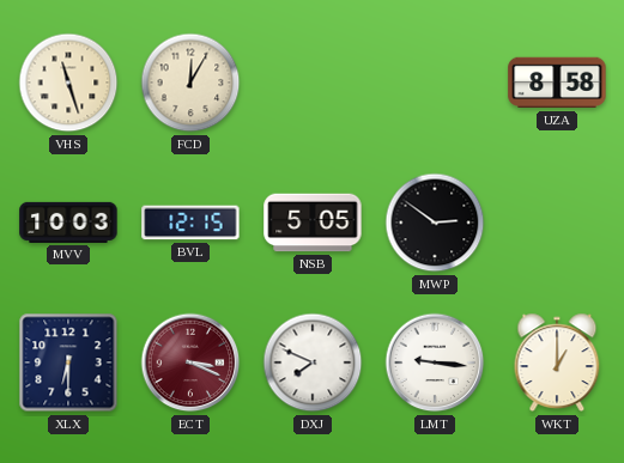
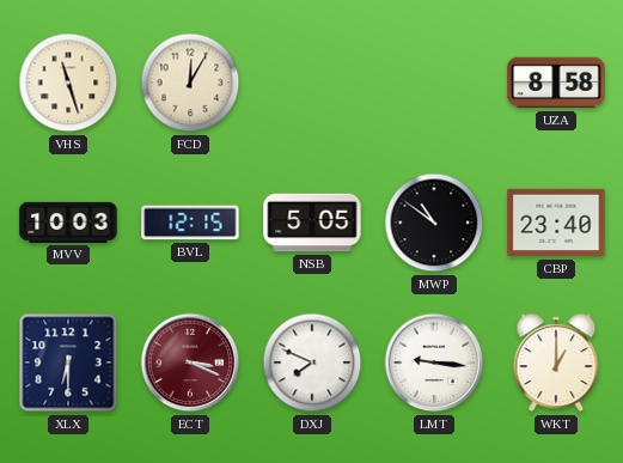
MWP: 2:51 -> 10:51 (434, 223)
CBP: none -> 23:40 (556, 223)
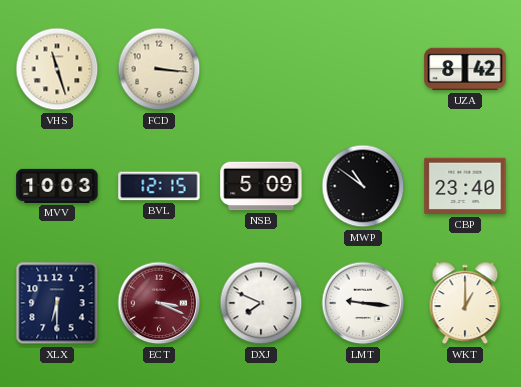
FCD: 12:05 -> 3:16 (159, 69)
UZA: 8:58 -> 8:42 (465, 69)
NSB: 5:05 -> 5:09 (261, 186)
